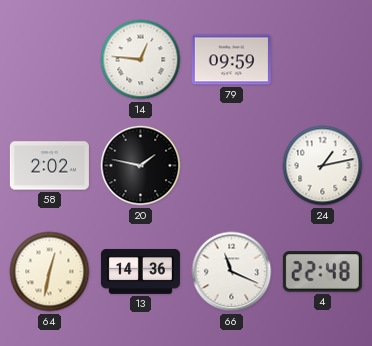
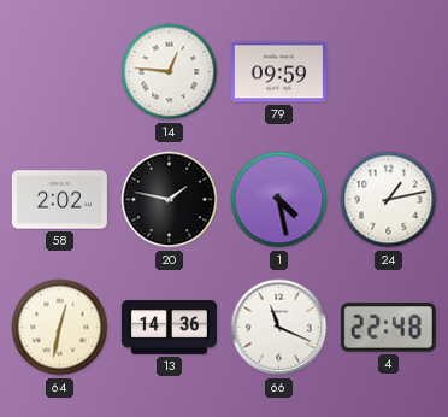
1: none -> 4:28 (279, 200)
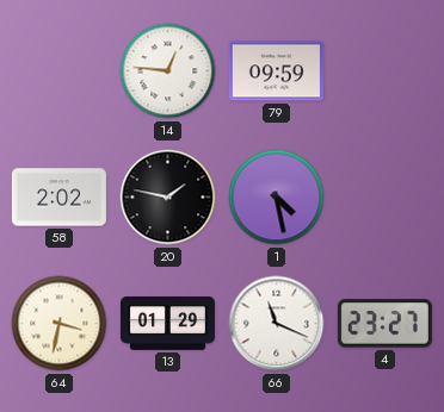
24: 1:13 -> none (389, 200)
64: 12:32 -> 3:32 (60, 324)
13: 14:36 -> 01:29 (167, 323)
4: 22:48 -> 23:27 (384, 324)
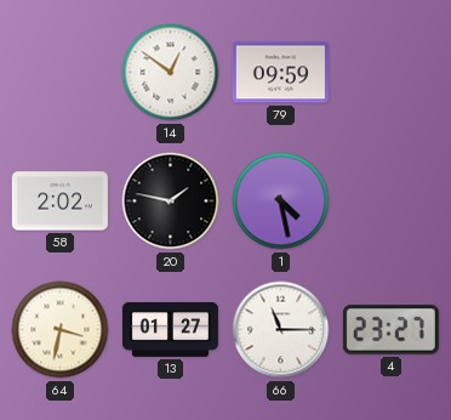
14: 12:46 -> 12:51 (171, 73)
13: 01:29 -> 01:27 (170, 329)
66: 11:19 -> 11:15 (281, 330)
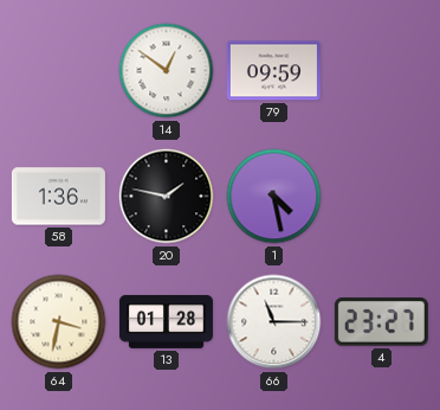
58: 2:02 -> 1:36 (58, 197)
13: 01:27 -> 01:28 (166, 321)
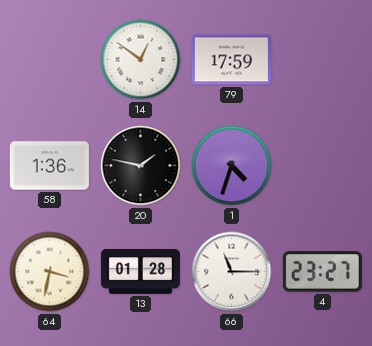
79: 09:59 -> 17:59 (231, 60)
1: 4:28 -> 4:33 (232, 166)
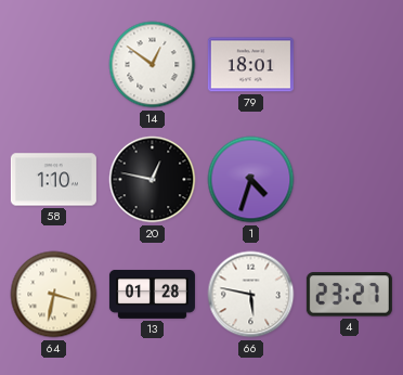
79: 17:59 -> 18:01 (250, 65)
58: 1:36 -> 1:10 (53, 180)
20: 1:47 -> 12:47 (153, 180)
66: 11:15 -> 5:47 (251, 295)
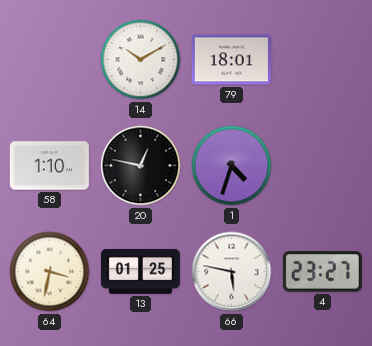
14: 12:51 -> 10:10 (141, 60)
13: 01:28 -> 01:25 (140, 271)
